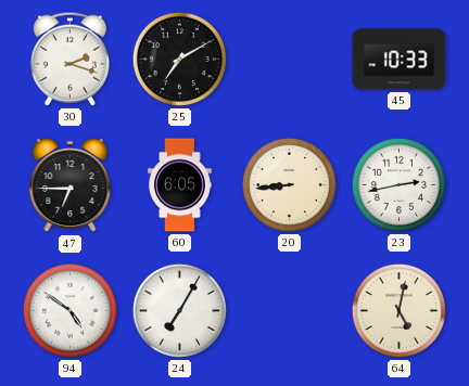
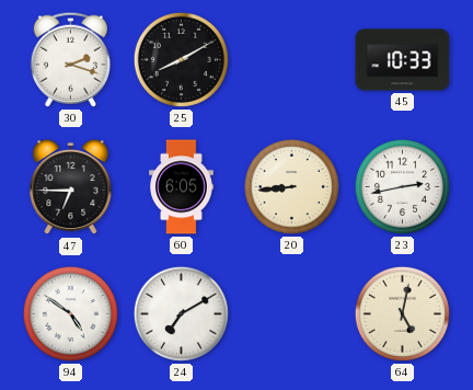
25: 7:10 -> 8:10 (181, 59)
24: 7:05 -> 7:10 (181, 313)
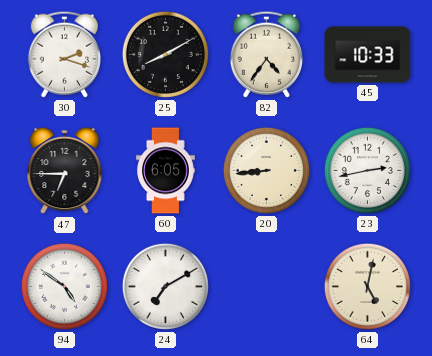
82: none -> 4:36 (266, 54)
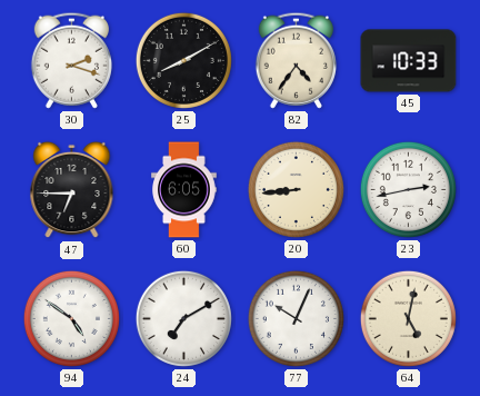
77: none -> 10:04 (296, 318)
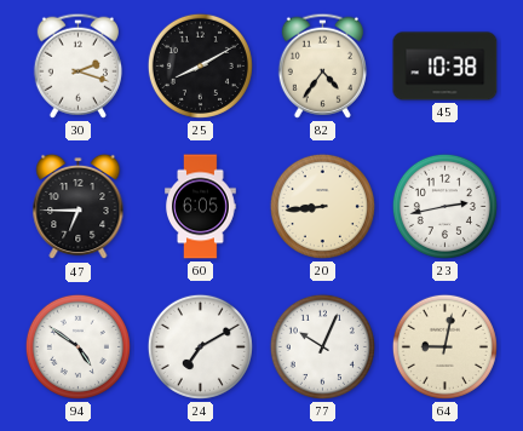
45: 10:33 -> 10:38 (446, 67)
64: 5:02 -> 9:02 (444, 346)
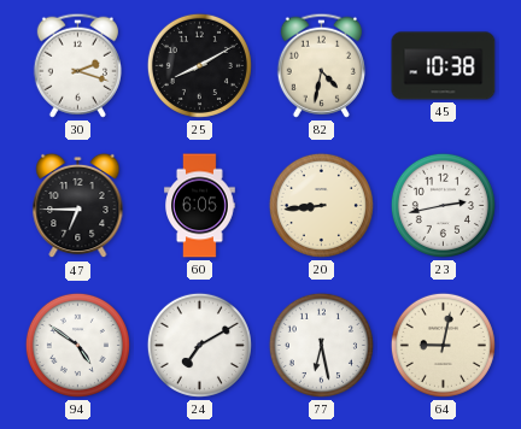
82: 4:36 -> 4:32 (321, 65)
77: 10:04 -> 6:28 (321, 345)
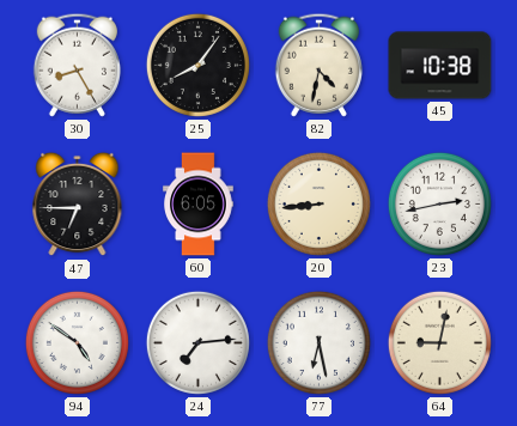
30: 2:18 -> 8:25 (77, 65)
25: 8:10 -> 8:06 (197, 65)
24: 7:10 -> 7:14 (197, 342)
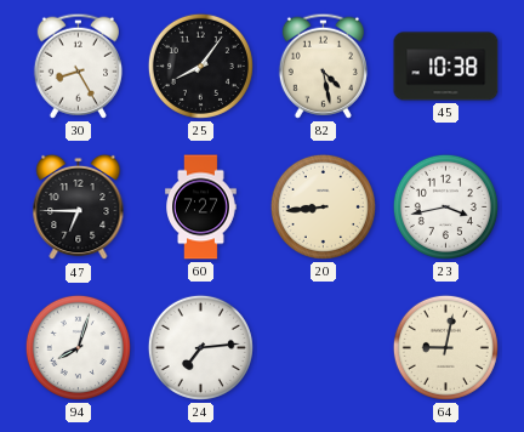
82: 4:32 -> 4:28 (323, 66)
60: 6:05 -> 7:27 (201, 208)
23: 2:43 -> 3:43 (445, 206)
94: 4:51 -> 8:03 (78, 347)
77: 6:28 -> none (318, 342)
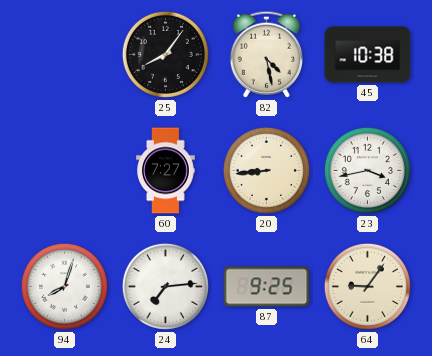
30: 8:25 -> none (78, 66)
47: 6:45 -> none (79, 208)
87: none -> 9:25 (267, 287)
64: 9:02 -> 9:06 (367, 286)
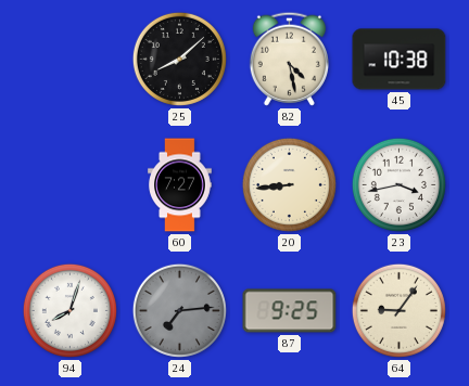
25: 8:06 -> 8:08 (179, 59)
24 dial: white -> grey (179, 310)
